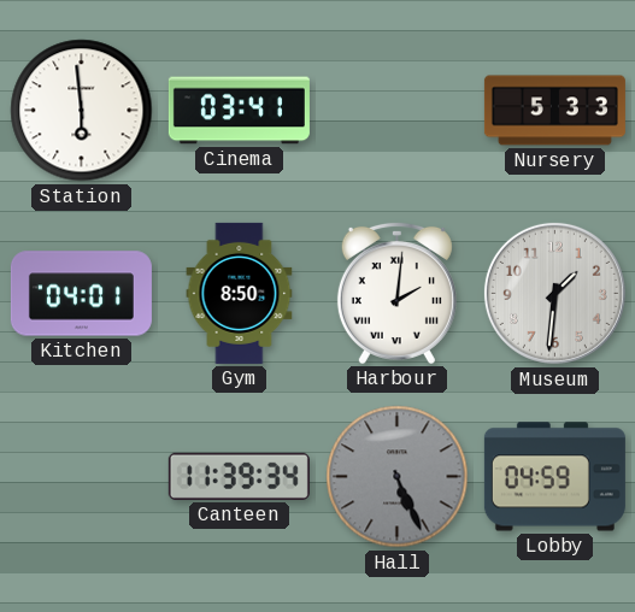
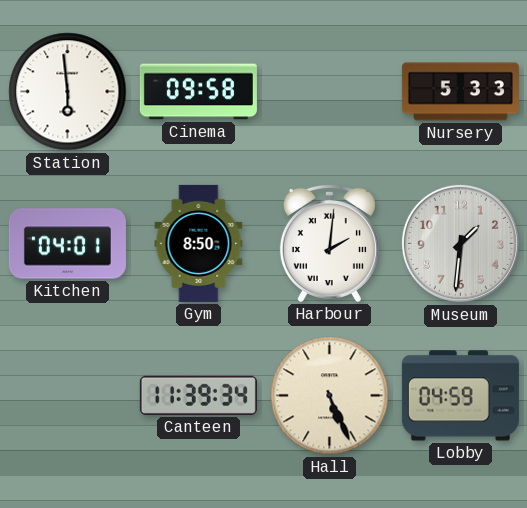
Cinema: 03:41 -> 09:58 (198, 92)
Hall dial: grey -> cream (330, 396)
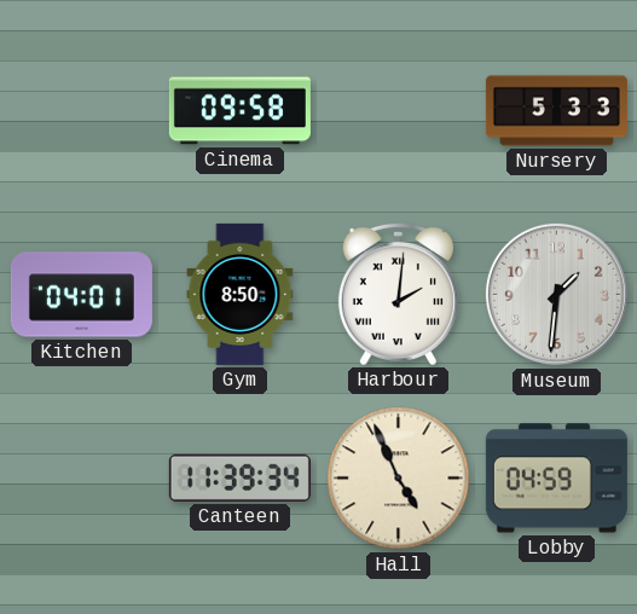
Station: 5:59 -> none (68, 92)
Hall: 5:26 -> 4:56 (399, 479)
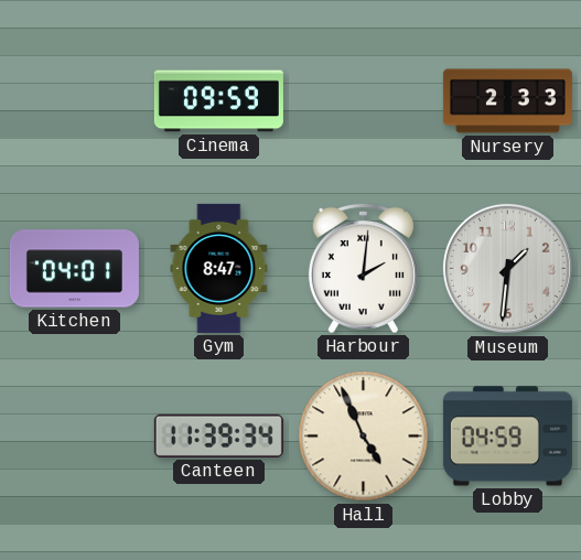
Cinema: 09:58 -> 09:59 (218, 101)
Nursery: 5:33 -> 2:33 (507, 101)
Gym: 8:50 -> 8:47 (219, 268)
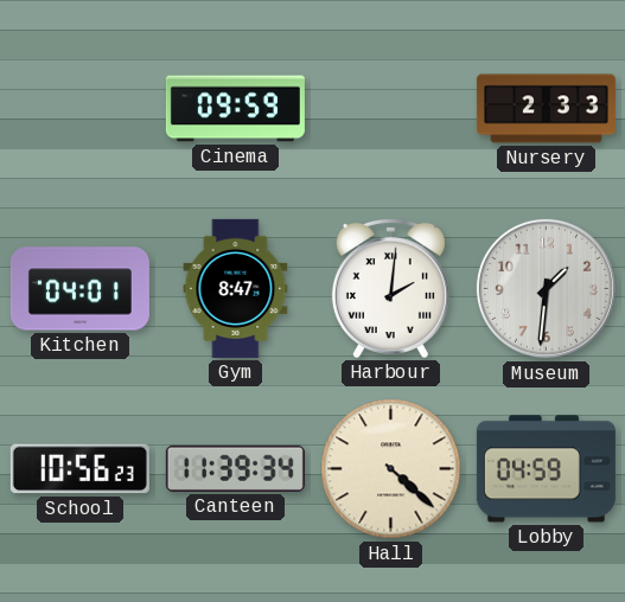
School: none -> 10:56 (79, 469)
Hall: 4:56 -> 4:22 (391, 469)
